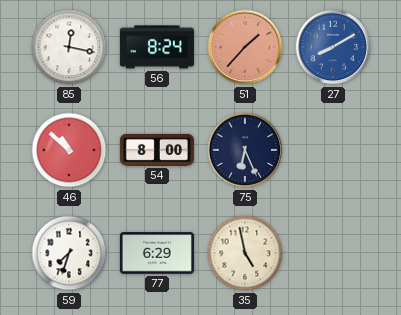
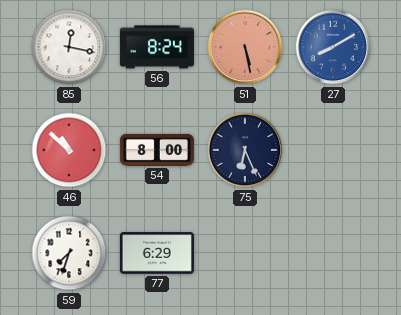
51: 1:37 -> 5:28 (245, 47)
35: 4:58 -> none (245, 253)
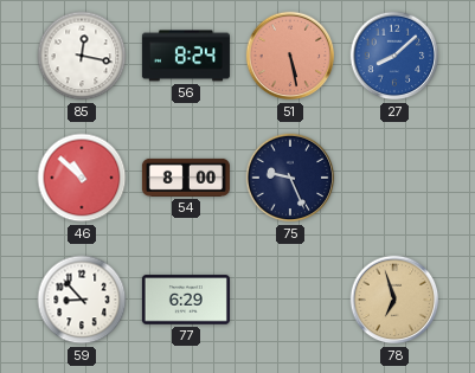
27: 8:10 -> 8:08 (394, 56)
75: 6:26 -> 9:26 (290, 178)
59: 7:33 -> 8:53 (82, 300)
78: none -> 6:57 (394, 300)
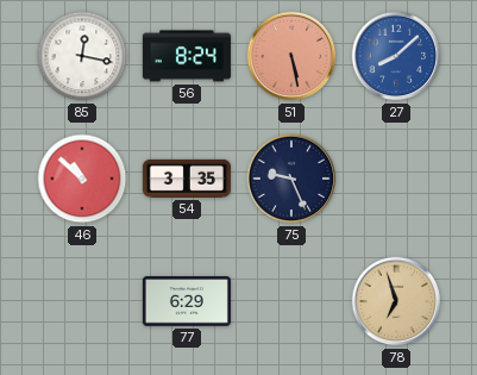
54: 8:00 -> 3:35 (187, 179)
59: 8:53 -> none (82, 300)
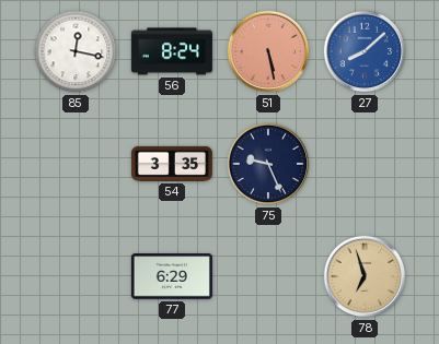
46: 10:52 -> none (82, 179)
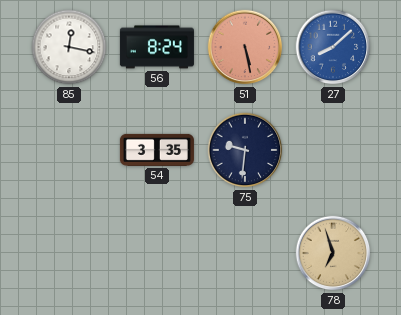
75: 9:26 -> 9:31 (245, 150)
77: 6:29 -> none (172, 276)
